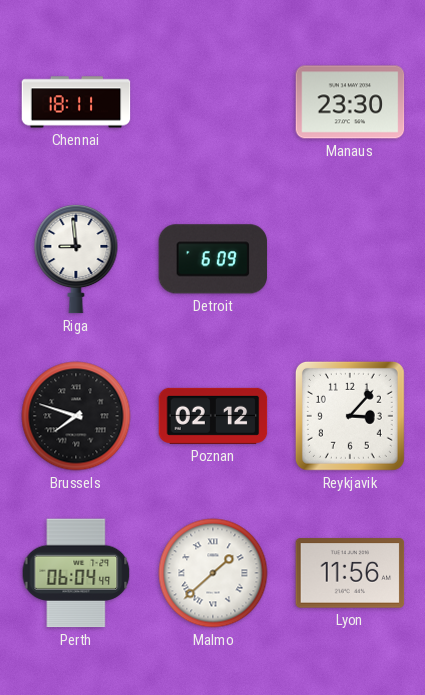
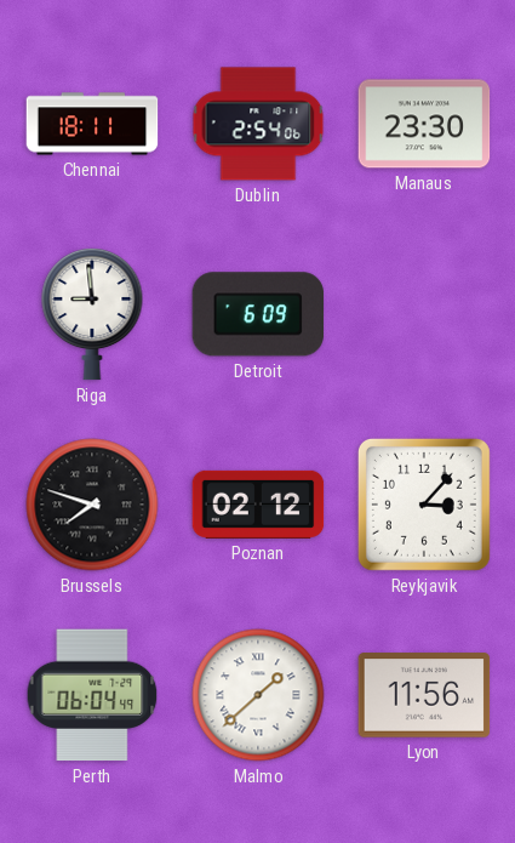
Dublin: none -> 2:54 (258, 124)
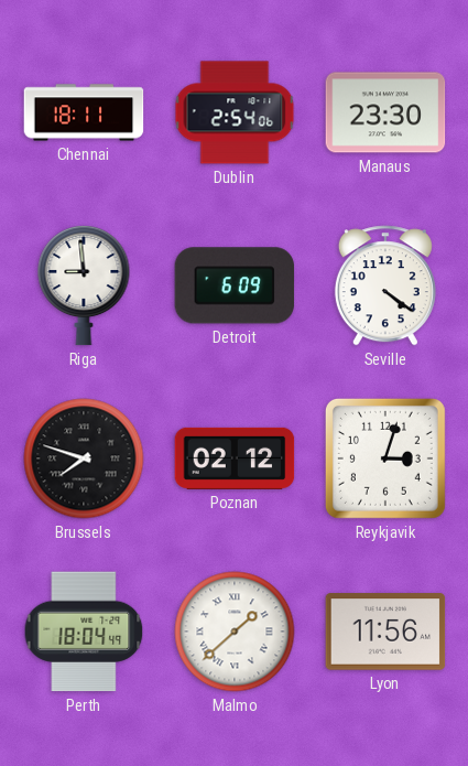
Seville: none -> 4:21 (385, 285)
Reykjavik: 3:07 -> 3:03 (385, 458)
Perth: 06:04 -> 18:04 (84, 632)
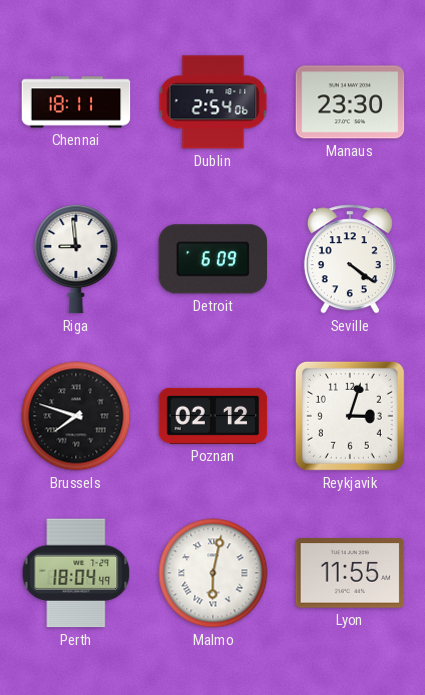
Malmo: 1:38 -> 6:02 (213, 573)
Lyon: 11:56 -> 11:55 (350, 573)
